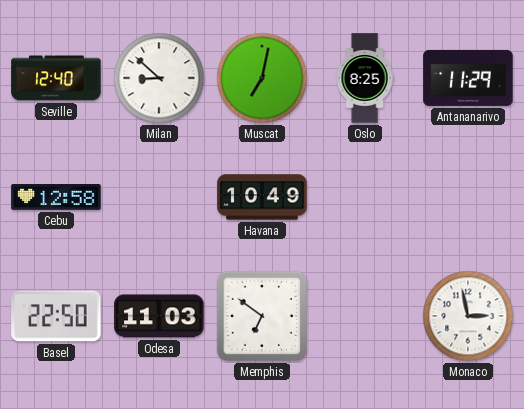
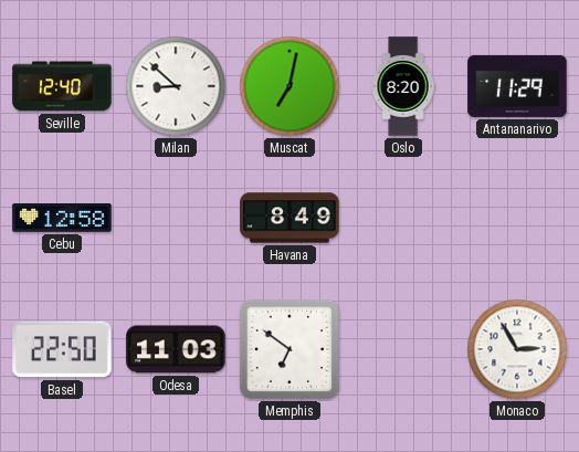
Oslo: 8:25 -> 8:20 (403, 86)
Havana: 10:49 -> 8:49 (289, 218)
Monaco: 2:58 -> 2:55 (517, 349)
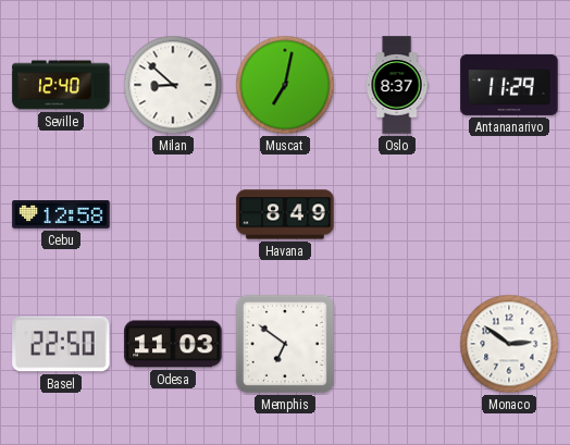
Oslo: 8:20 -> 8:37 (397, 85)
Monaco: 2:55 -> 2:51 (509, 344)
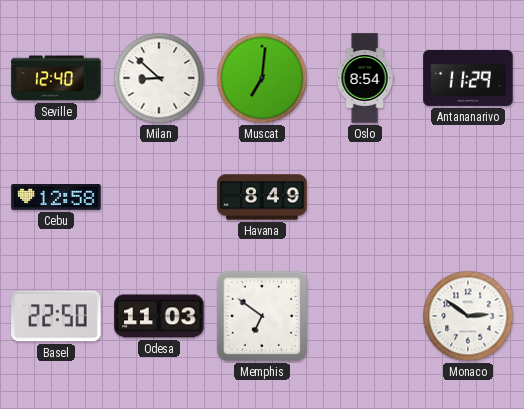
Muscat: 7:02 -> 7:01 (262, 78)
Oslo: 8:37 -> 8:54 (365, 78)
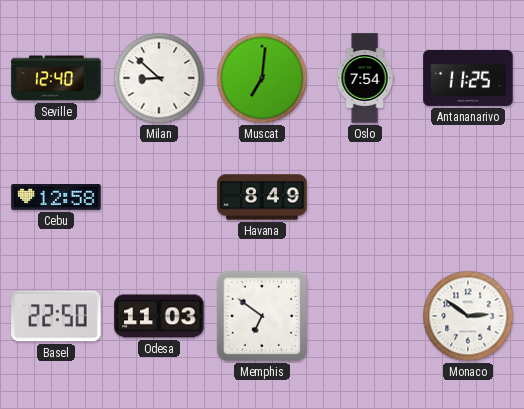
Oslo: 8:54 -> 7:54 (365, 78)
Antananarivo: 11:29 -> 11:25 (468, 78)
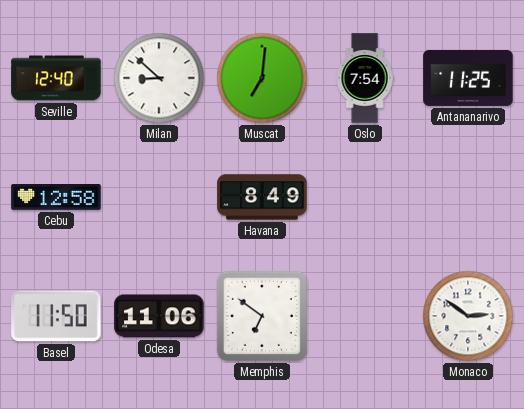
Basel: 22:50 -> 11:50 (56, 316)
Odesa: 11:03 -> 11:06 (159, 316)
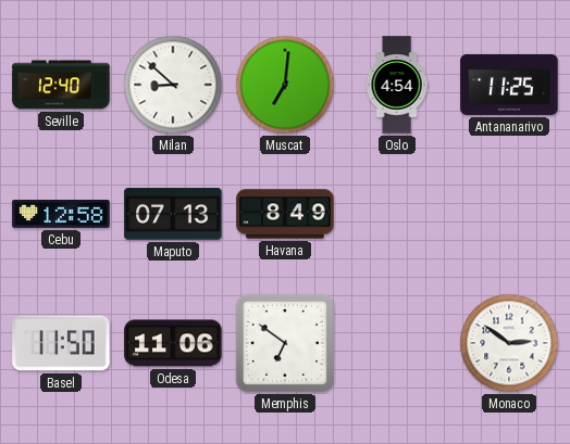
Oslo: 7:54 -> 4:54 (397, 85)
Maputo: none -> 07:13 (173, 214)
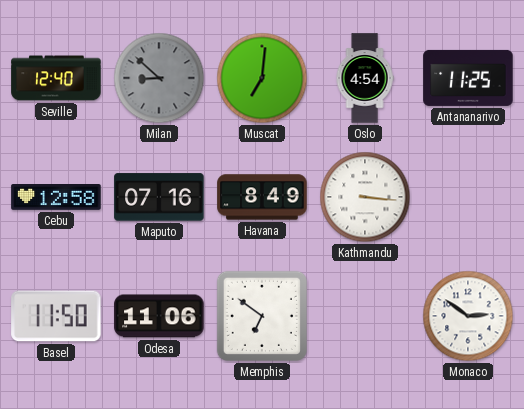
Milan dial: white -> grey (159, 78)
Maputo: 07:13 -> 07:16 (159, 197)
Kathmandu: none -> 3:16 (365, 197)
